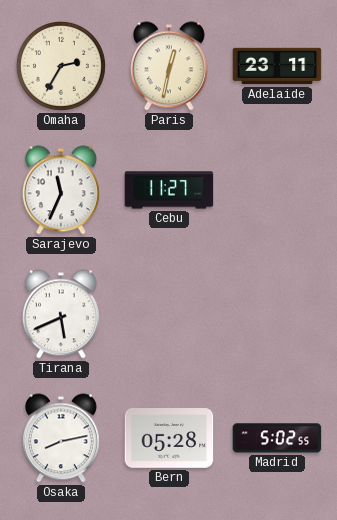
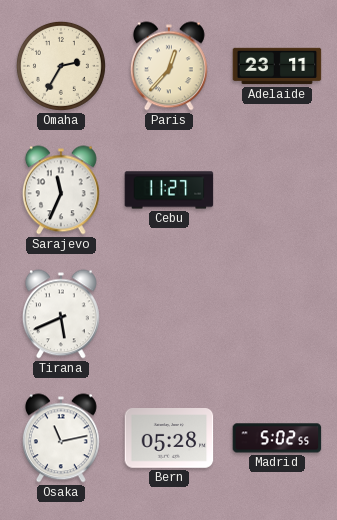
Paris: 12:32 -> 12:37 (169, 66)
Osaka: 8:13 -> 11:13 (61, 438)
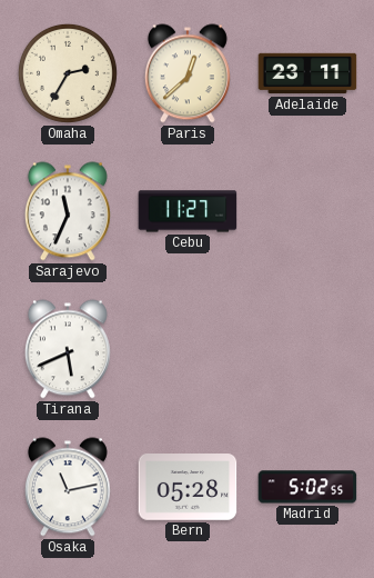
Paris: 12:37 -> 12:38 (188, 73)
